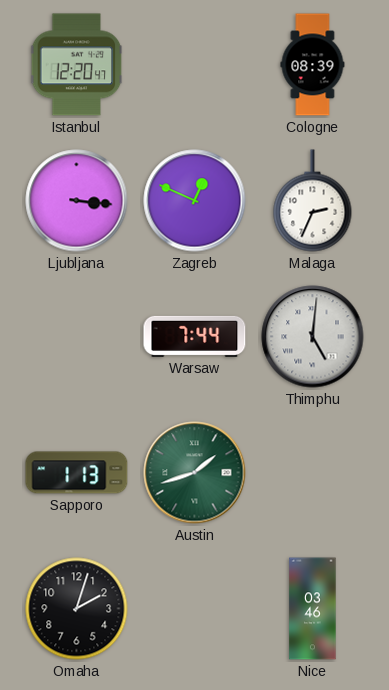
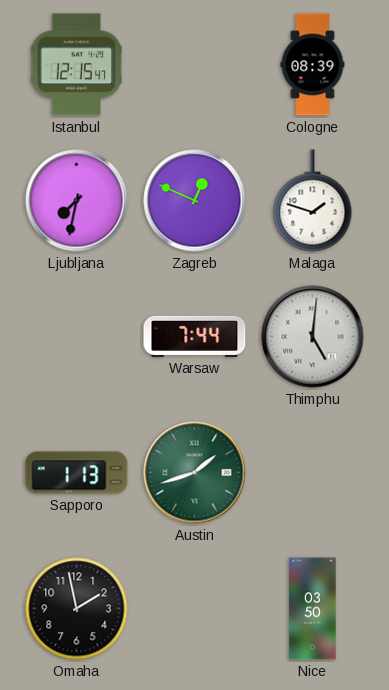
Istanbul: 12:20 -> 12:15 (77, 65)
Ljubljana: 3:16 -> 7:32 (77, 201)
Malaga: 2:34 -> 1:48 (313, 201)
Omaha: 2:03 -> 1:58 (77, 609)
Nice: 03:46 -> 03:50 (313, 609)
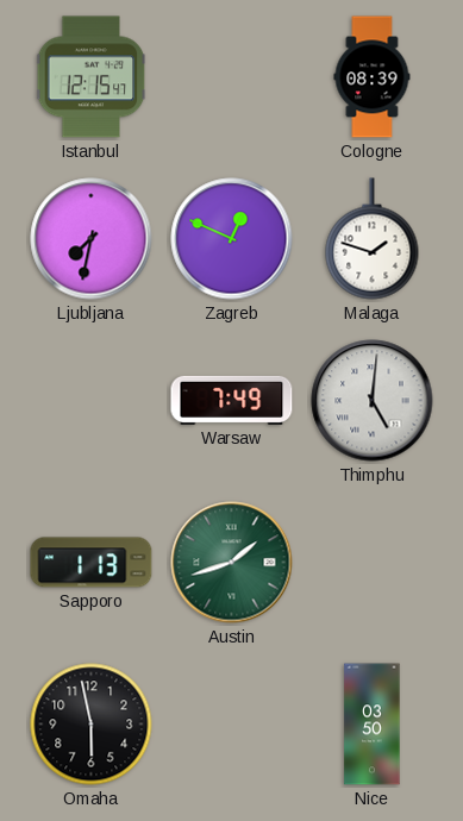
Warsaw: 7:44 -> 7:49 (232, 400)
Omaha: 1:58 -> 5:58 (92, 725)
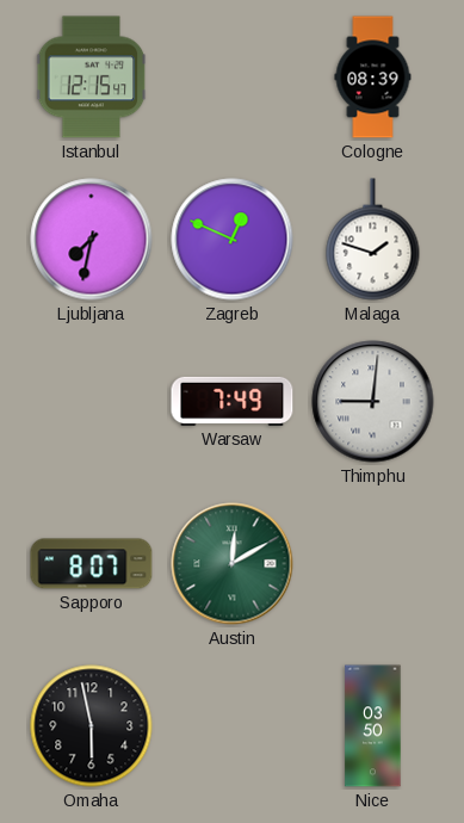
Thimphu: 5:01 -> 9:01 (373, 402)
Sapporo: 1:13 -> 8:07 (92, 564)
Austin: 1:42 -> 12:10 (233, 564)
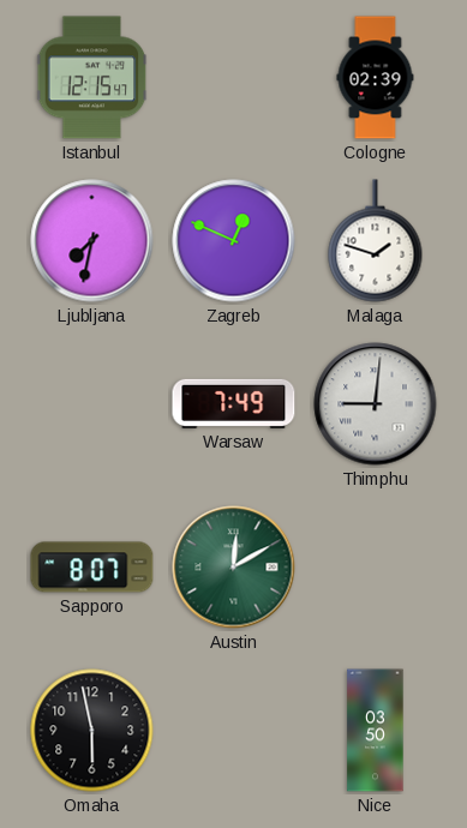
Cologne: 08:39 -> 02:39 (376, 78)
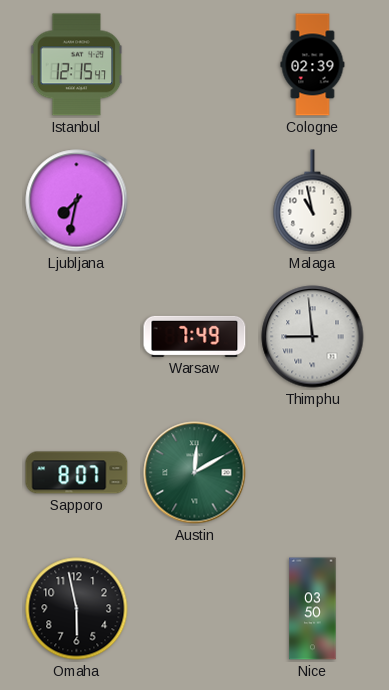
Zagreb: 12:49 -> none (234, 241)
Malaga: 1:48 -> 10:58 (313, 201)
Thimphu: 9:01 -> 8:59 (313, 337)
